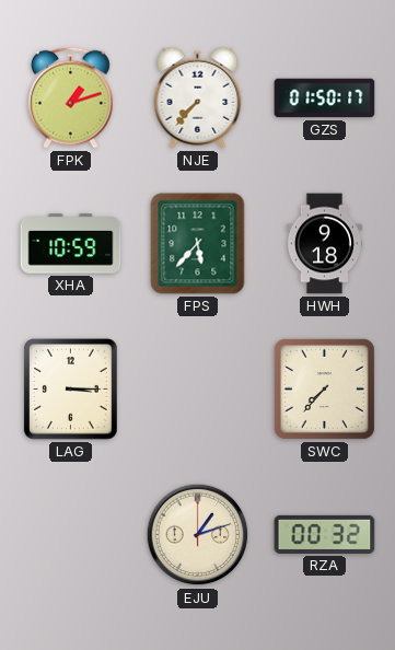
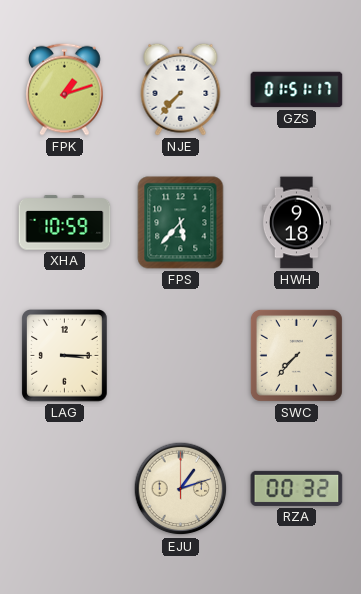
GZS: 01:50 -> 01:51 (297, 90)
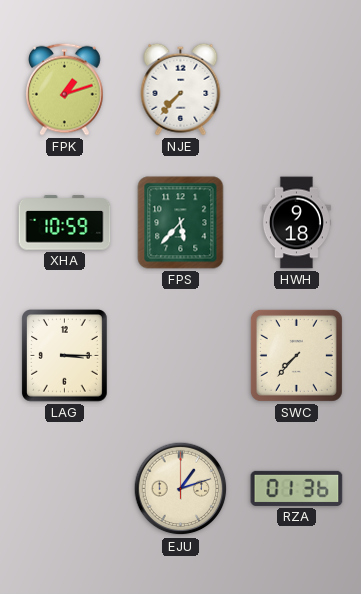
GZS: 01:51 -> none (297, 90)
RZA: 00:32 -> 01:36 (297, 488)
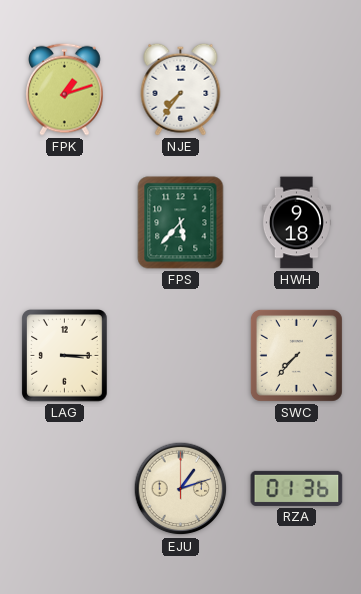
NJE: 7:37 -> 7:36 (181, 89)
XHA: 10:59 -> none (65, 223)
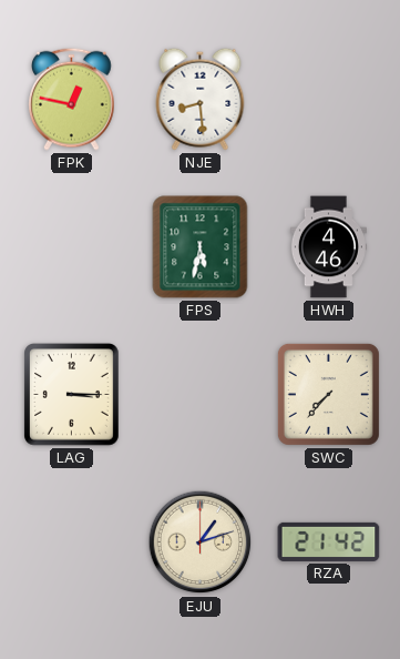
FPK: 1:12 -> 12:47 (72, 99)
NJE: 7:36 -> 8:29 (201, 99)
FPS: 5:37 -> 5:32 (201, 247)
HWH: 9:18 -> 4:46 (328, 247)
RZA: 01:36 -> 21:42 (329, 541)
